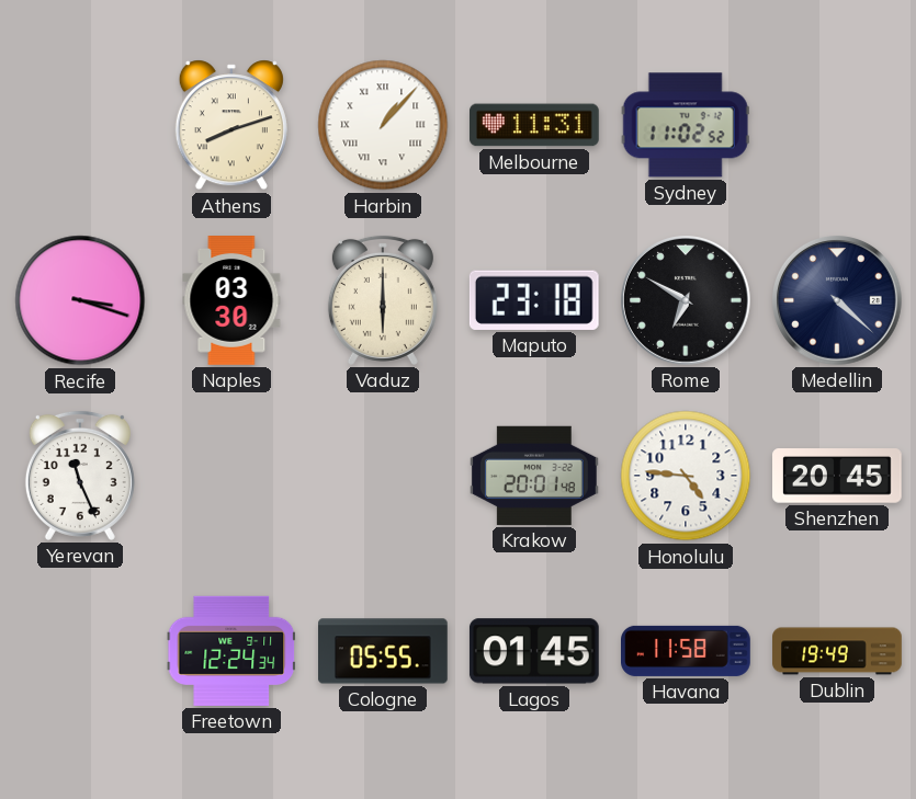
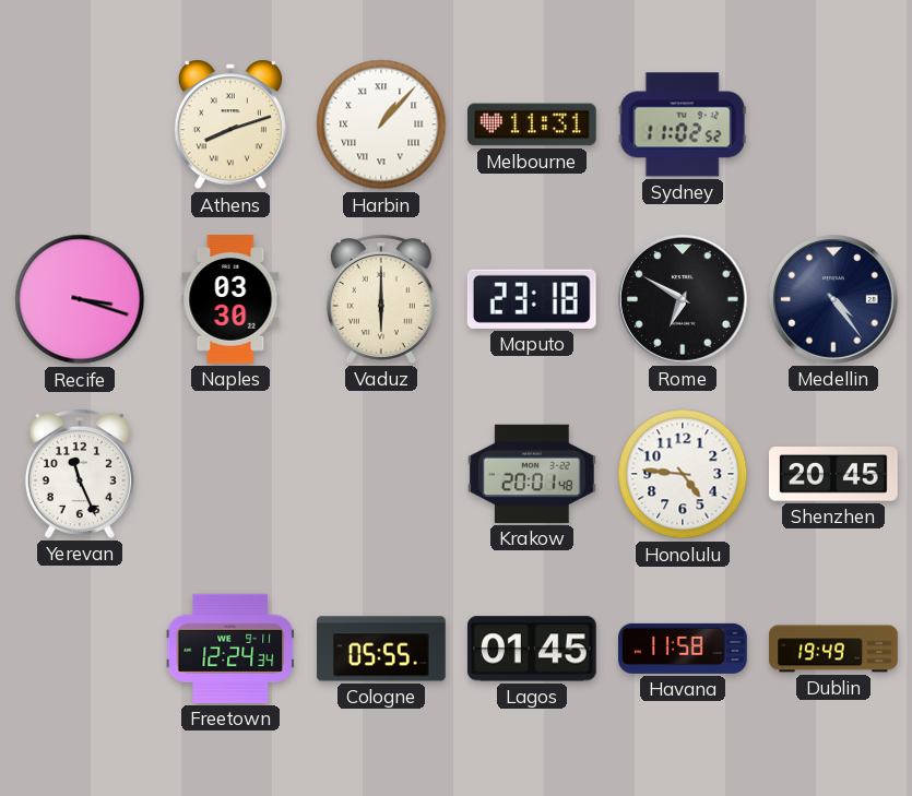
Medellin: 4:22 -> 4:24 (834, 300)
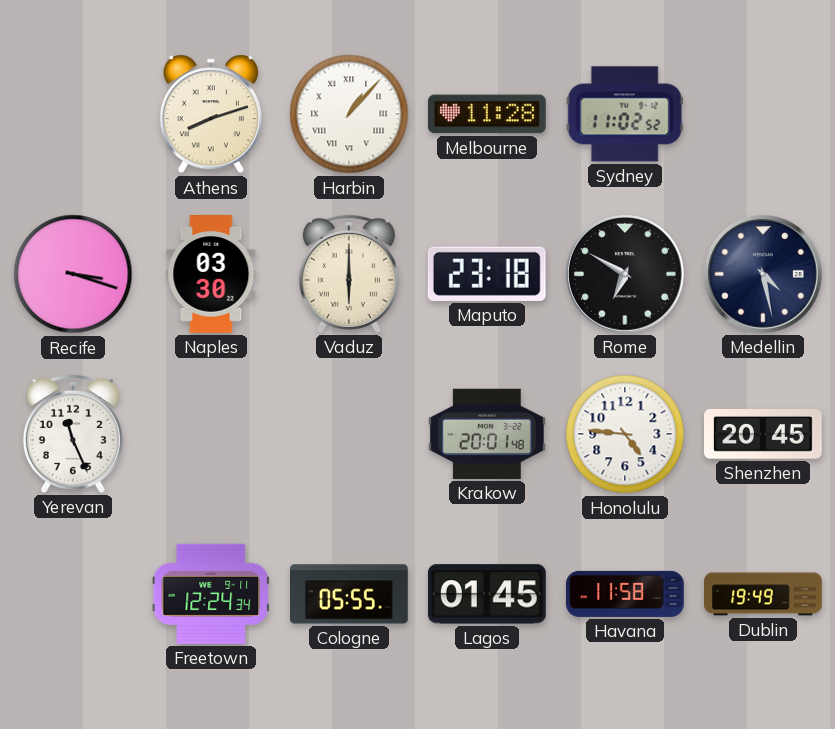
Melbourne: 11:31 -> 11:28 (488, 114)
Medellin: 4:24 -> 4:28 (764, 275)
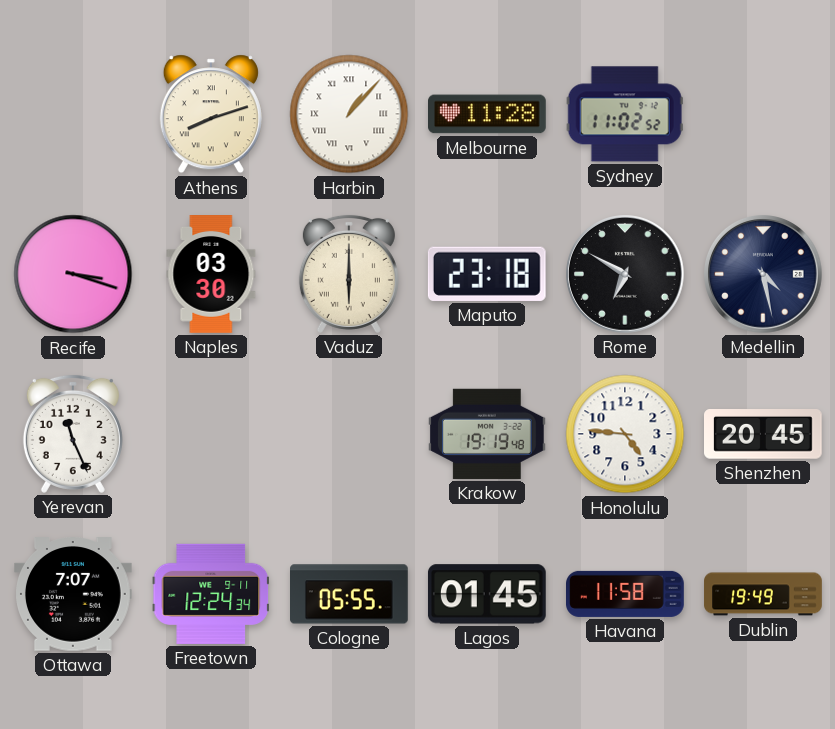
Krakow: 20:01 -> 19:19 (488, 434)
Ottawa: none -> 7:07 (74, 594)
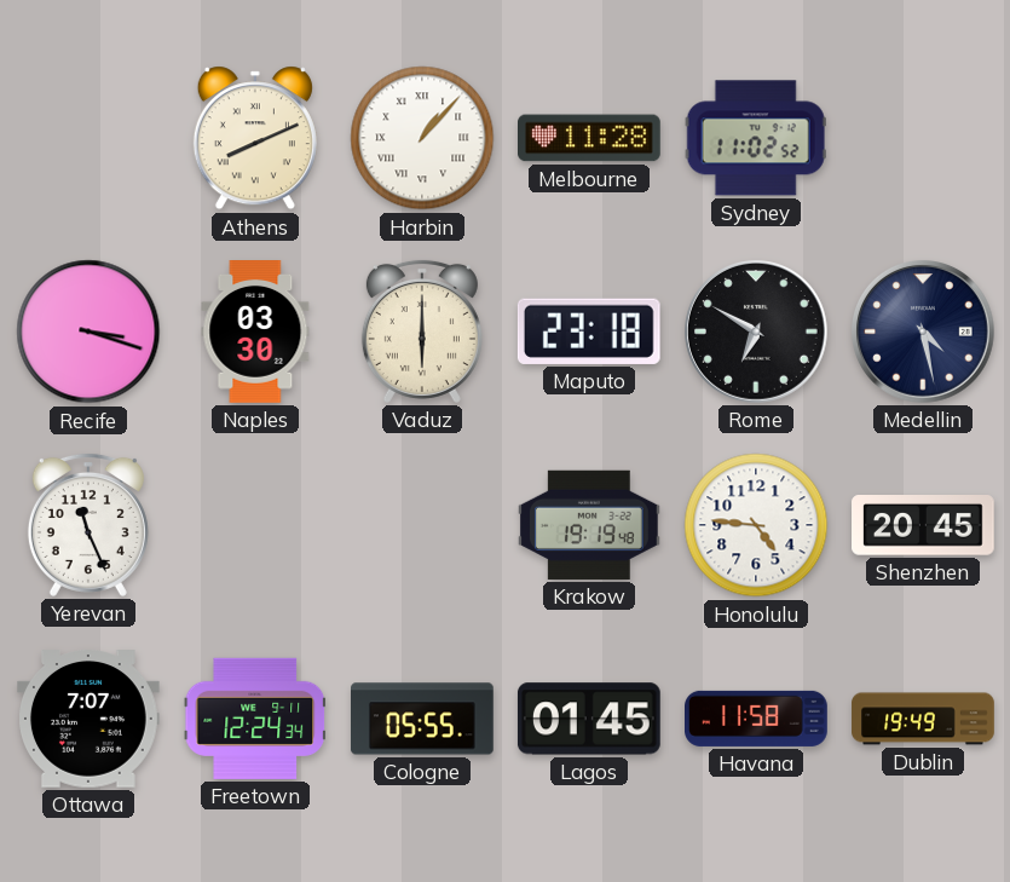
Athens: 8:12 -> 8:11 (255, 138)
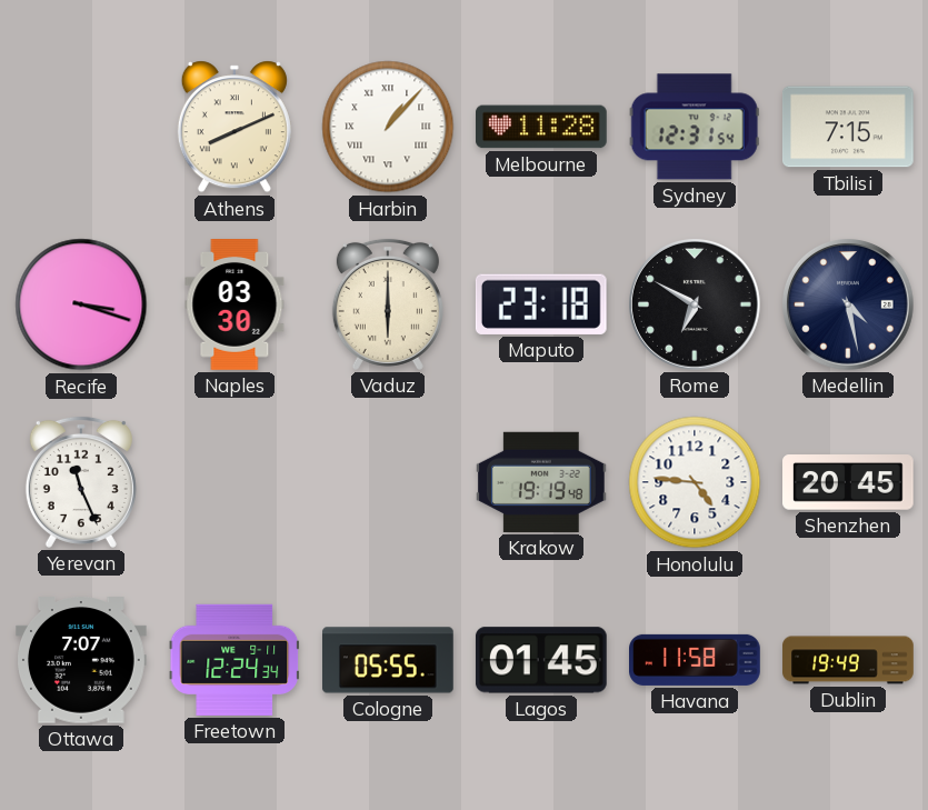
Sydney: 11:02 -> 12:31 (695, 127)
Tbilisi: none -> 7:15 (848, 127)
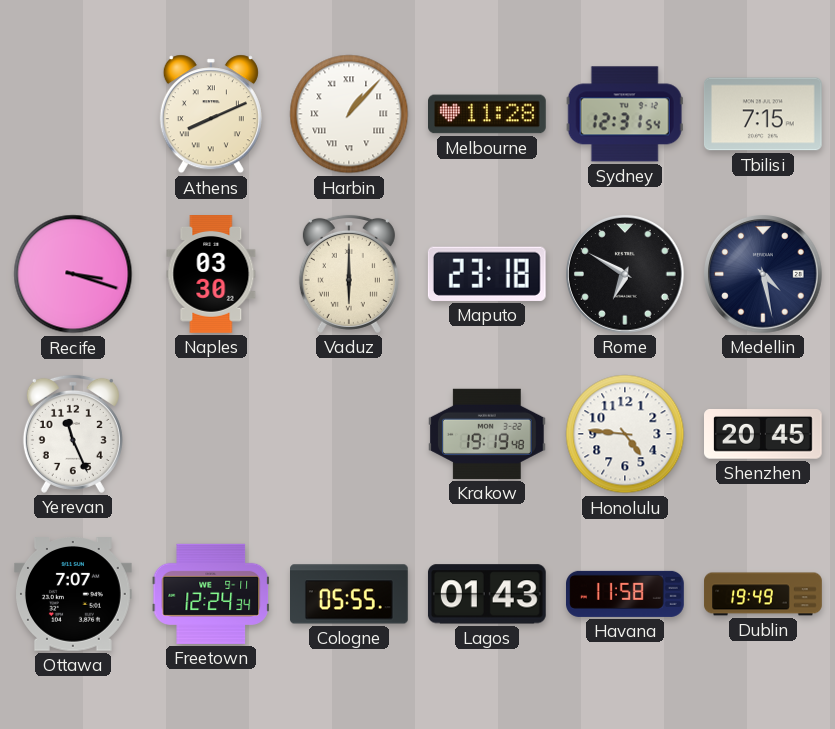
Lagos: 01:45 -> 01:43 (487, 594)
